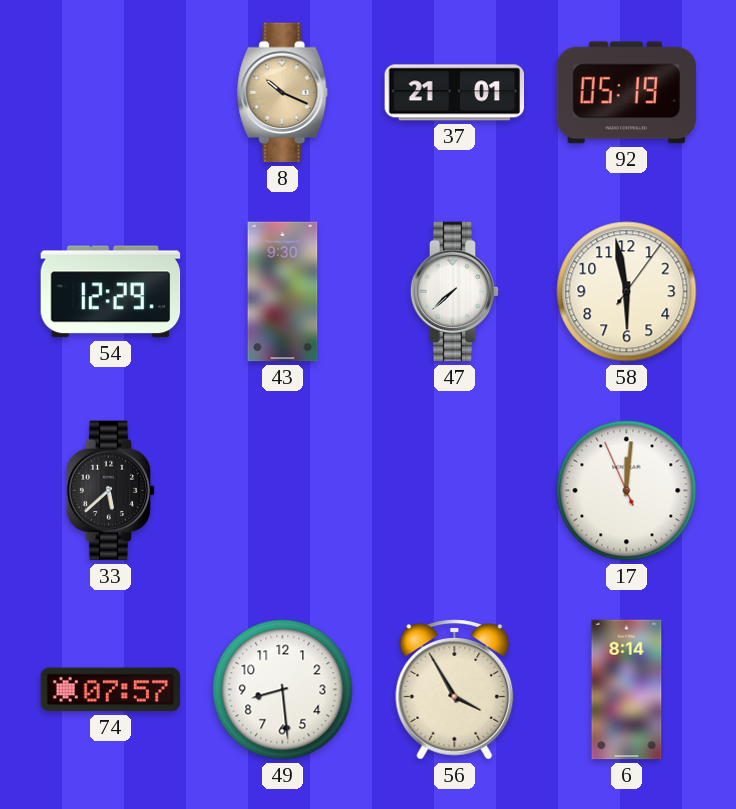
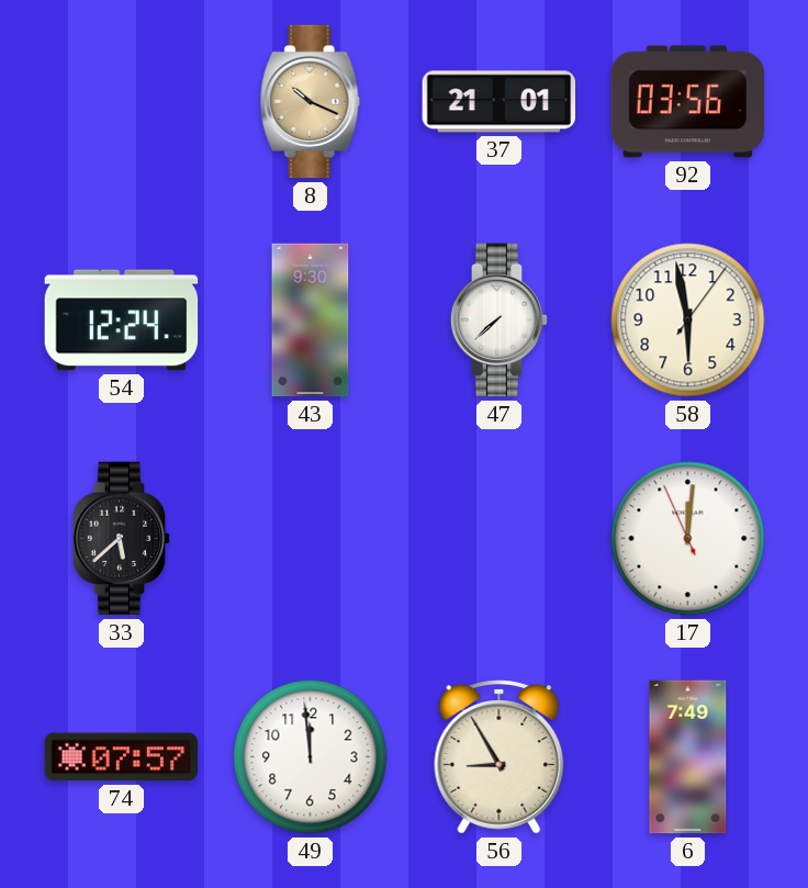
92: 05:19 -> 03:56 (688, 102)
54: 12:29 -> 12:24 (122, 321)
49: 8:29 -> 11:59 (311, 757)
56: 3:55 -> 8:55 (500, 757)
6: 8:14 -> 7:49 (688, 757)
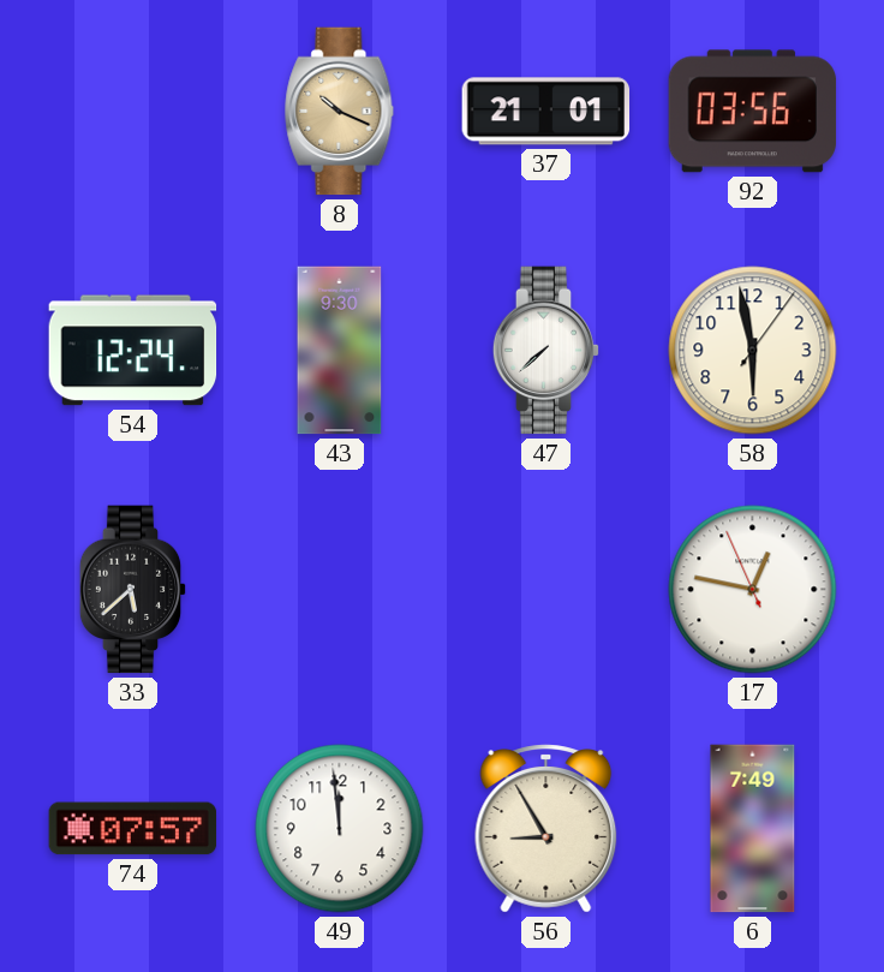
17: 12:00 -> 12:46 (753, 590)
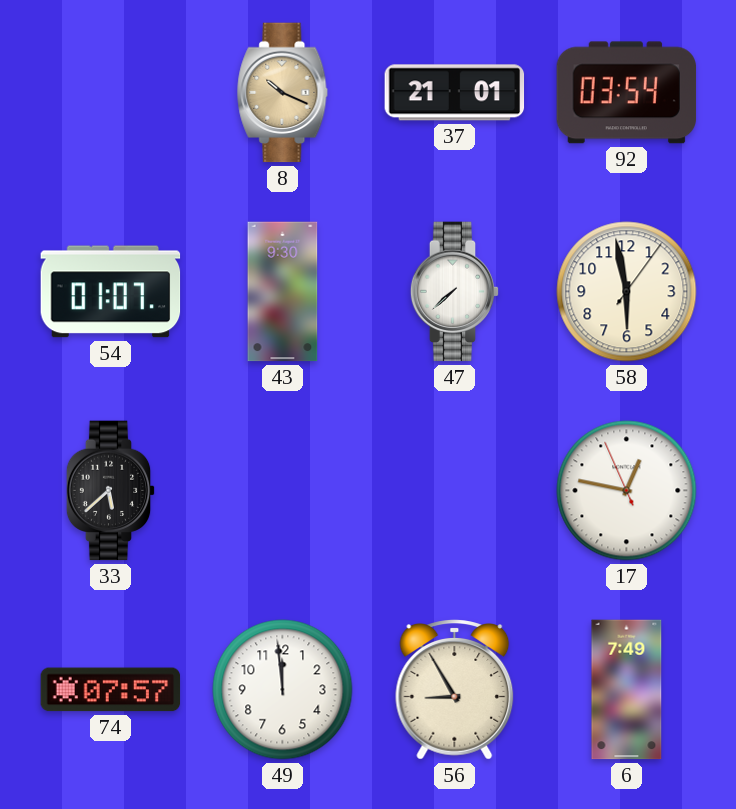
92: 03:56 -> 03:54 (627, 93)
54: 12:24 -> 01:07 (111, 292)
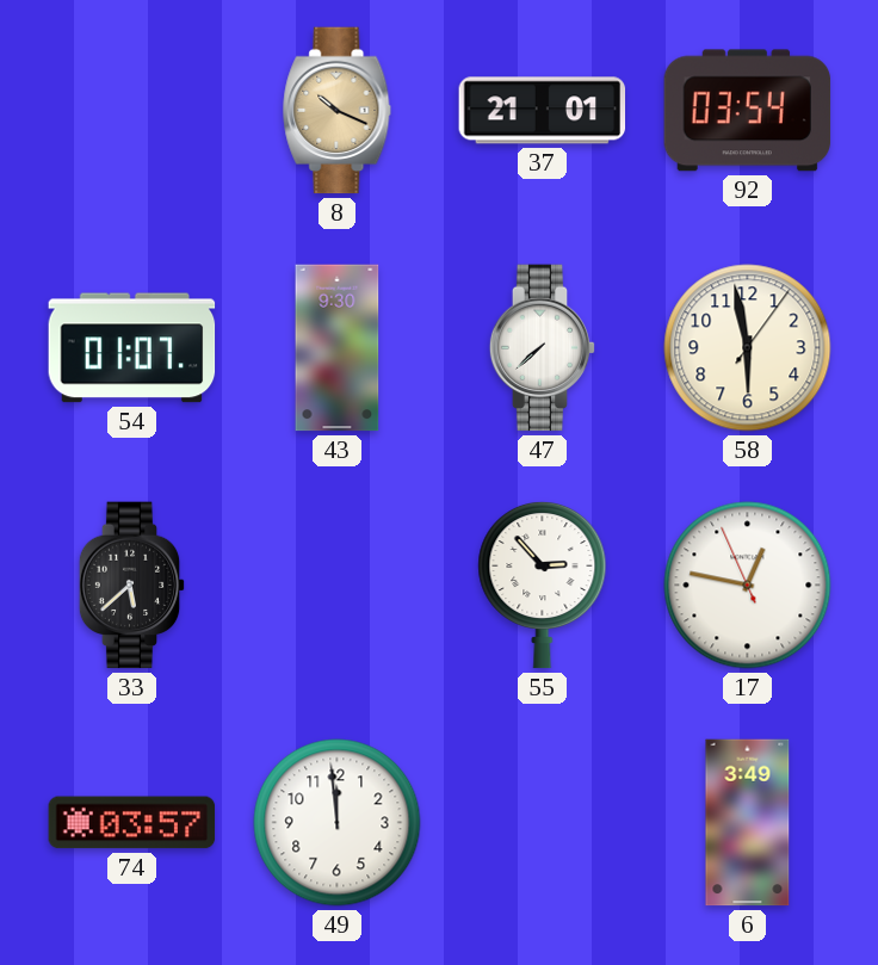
55: none -> 2:53 (543, 584)
74: 07:57 -> 03:57 (132, 823)
56: 8:55 -> none (455, 690)
6: 7:49 -> 3:49 (748, 823)
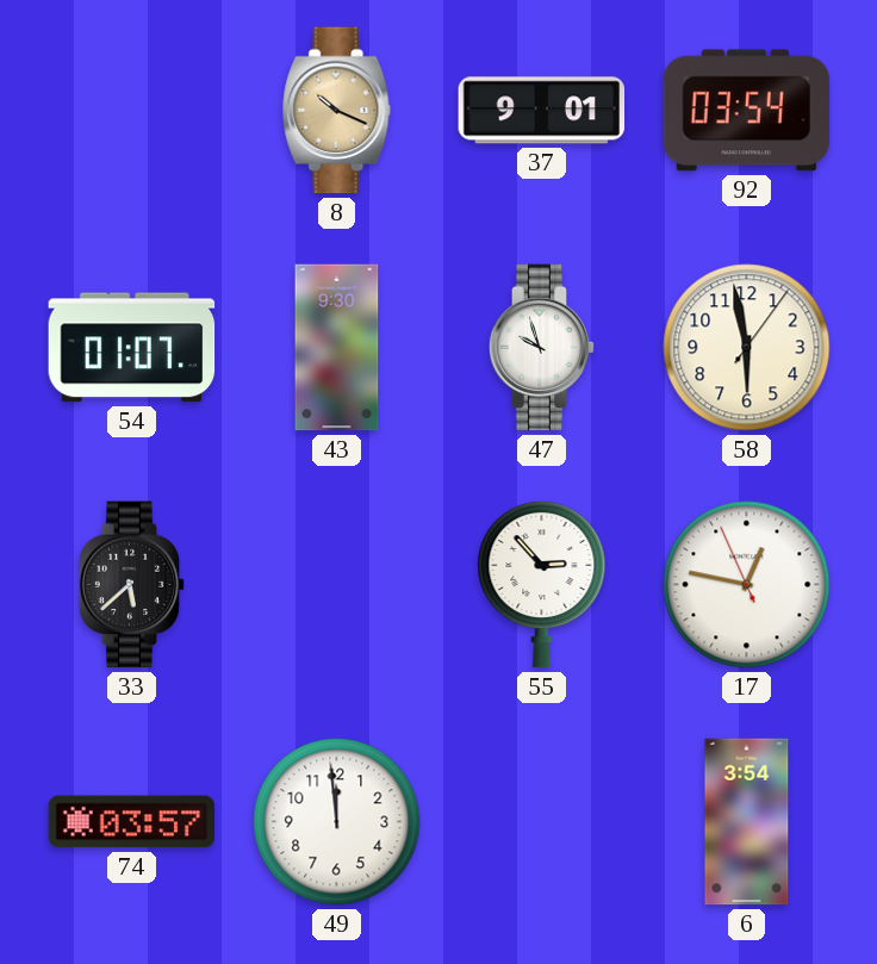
37: 21:01 -> 9:01 (542, 111)
47: 7:38 -> 9:57 (542, 348)
6: 3:49 -> 3:54 (747, 822)
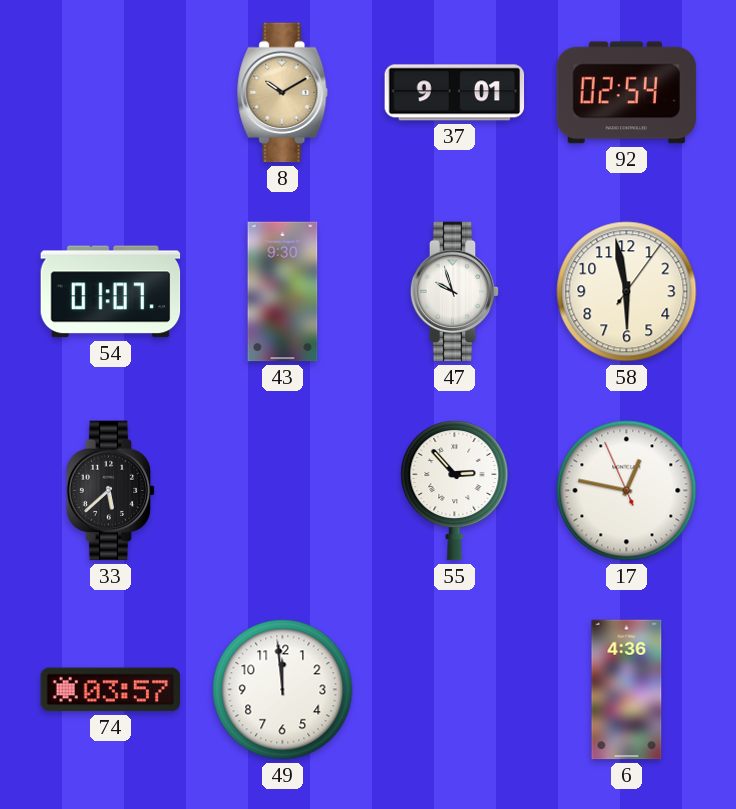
8: 10:19 -> 10:10 (283, 93)
92: 03:54 -> 02:54 (627, 93)
6: 3:54 -> 4:36 (627, 690)
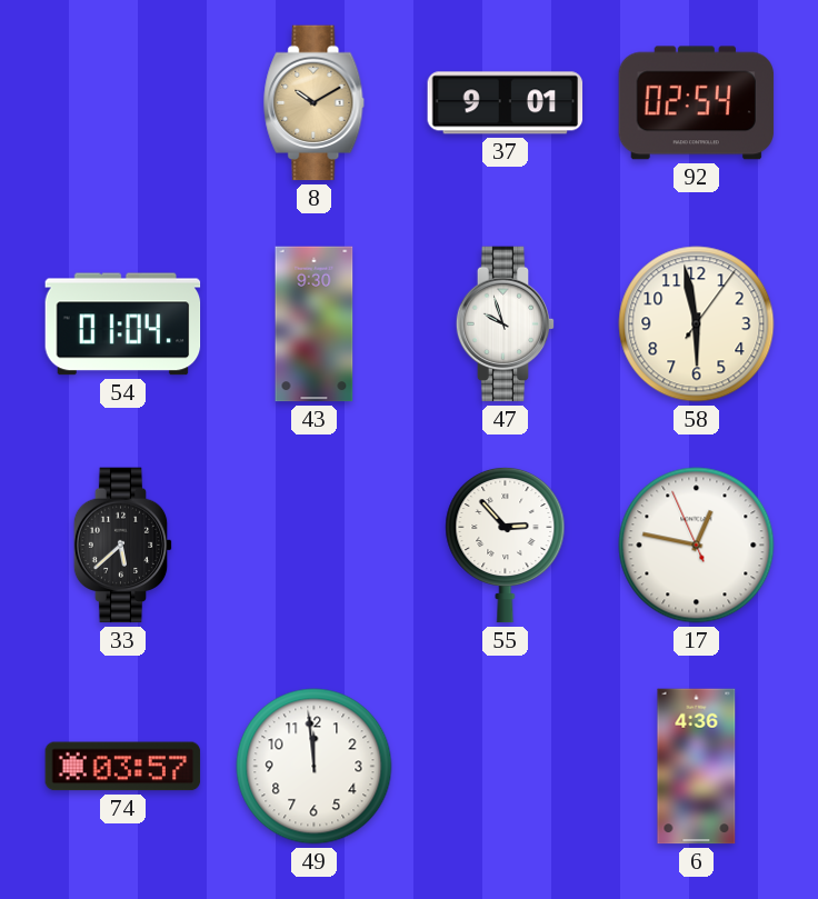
54: 01:07 -> 01:04 (123, 324)
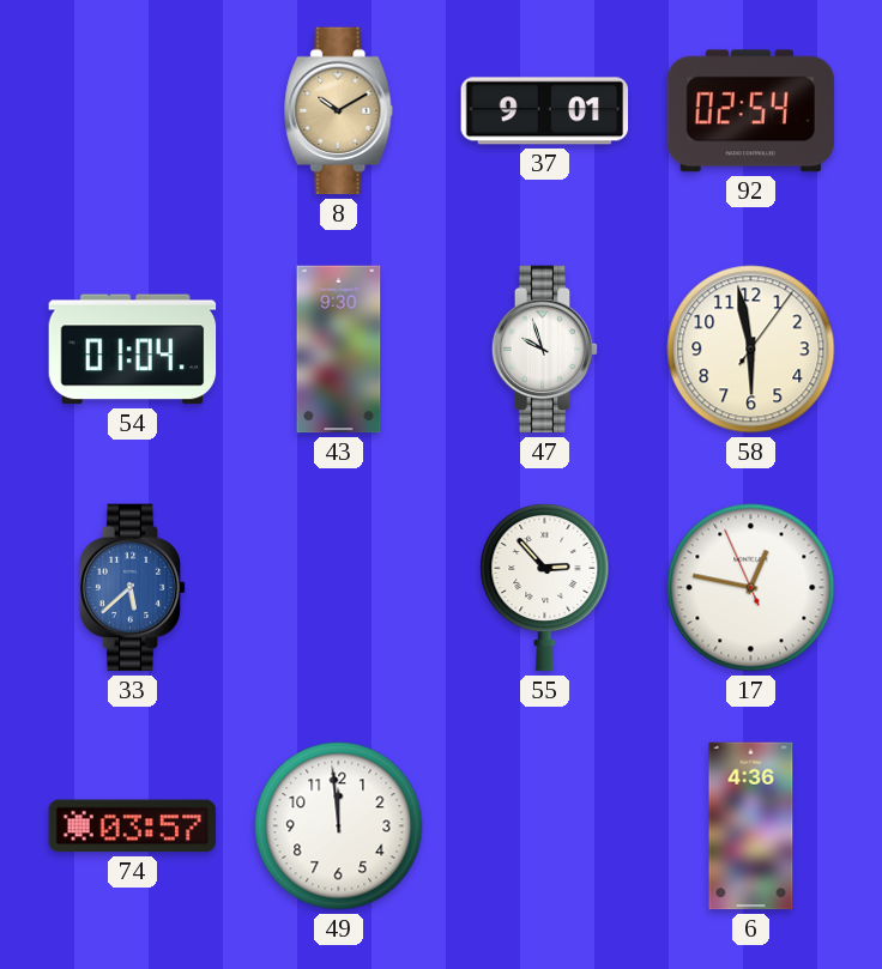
33 dial: black -> blue (133, 588)
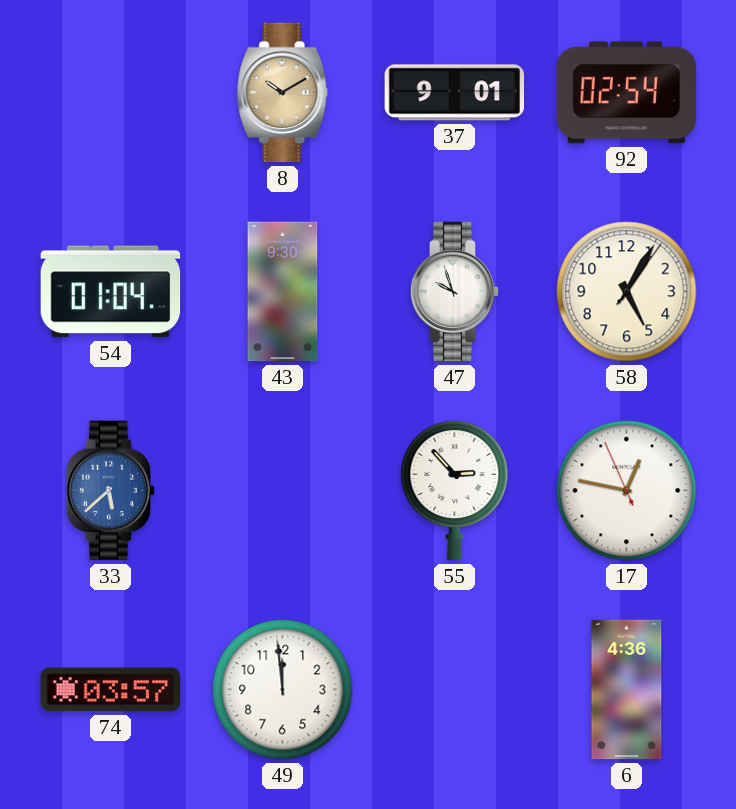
58: 5:58 -> 5:05 (627, 292)
